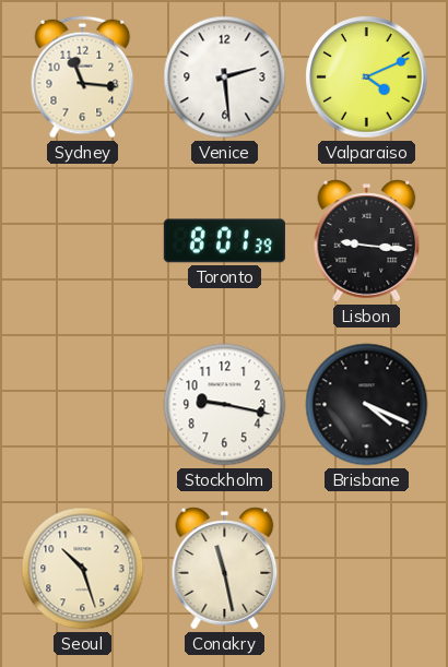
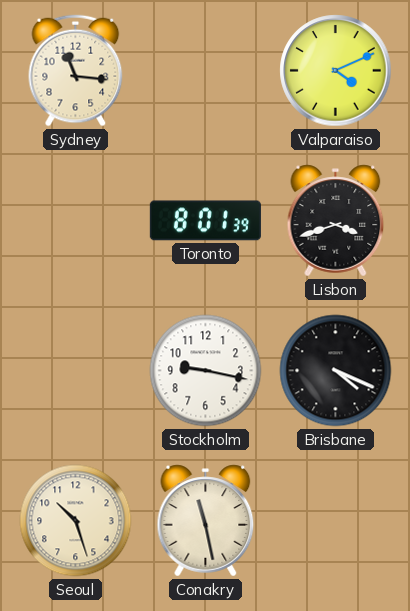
Venice: 2:29 -> none (225, 78)
Lisbon: 9:16 -> 3:42 (336, 221)
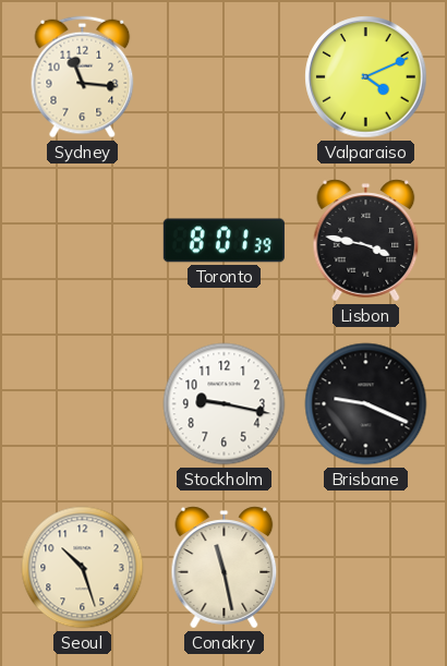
Lisbon: 3:42 -> 3:47 (366, 241)
Brisbane: 4:19 -> 9:19 (366, 404)
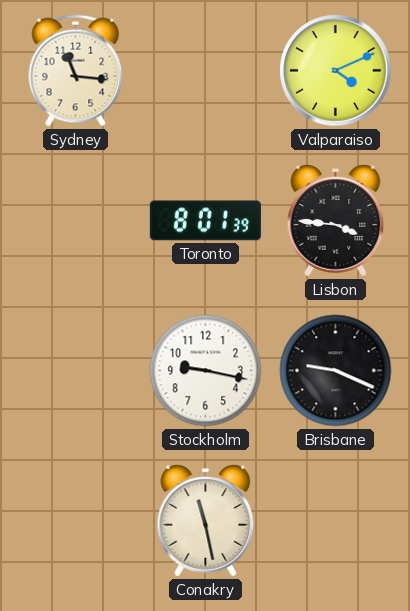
Lisbon: 3:47 -> 3:46 (336, 221)
Seoul: 10:27 -> none (83, 568)
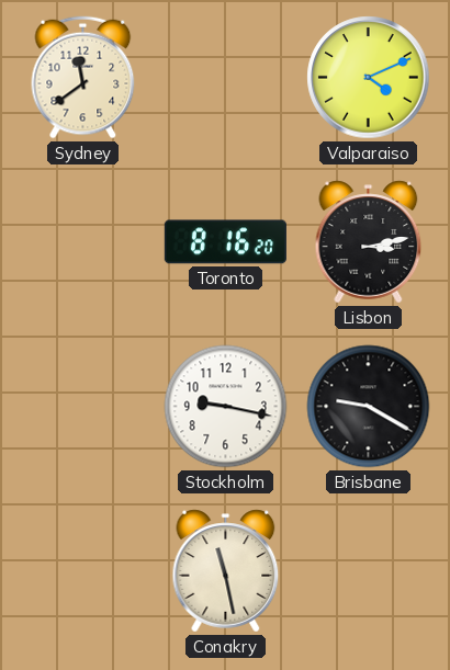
Sydney: 11:16 -> 11:39 (83, 78)
Toronto: 8:01 -> 8:16 (225, 242)
Lisbon: 3:46 -> 3:13 (369, 242)
Brisbane: 9:19 -> 9:20 (369, 407)
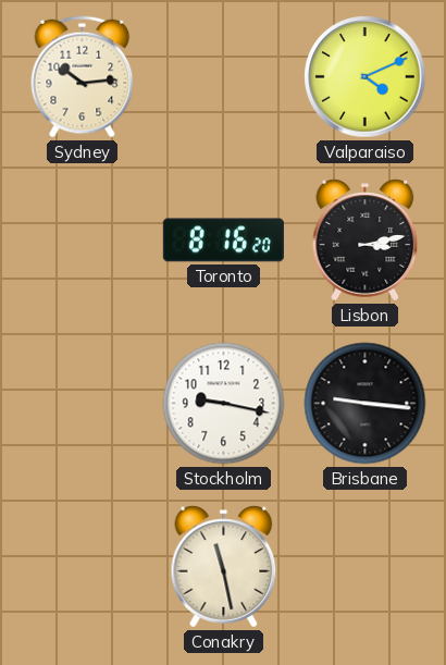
Sydney: 11:39 -> 10:14 (83, 77)
Brisbane: 9:20 -> 9:16 (366, 404)
